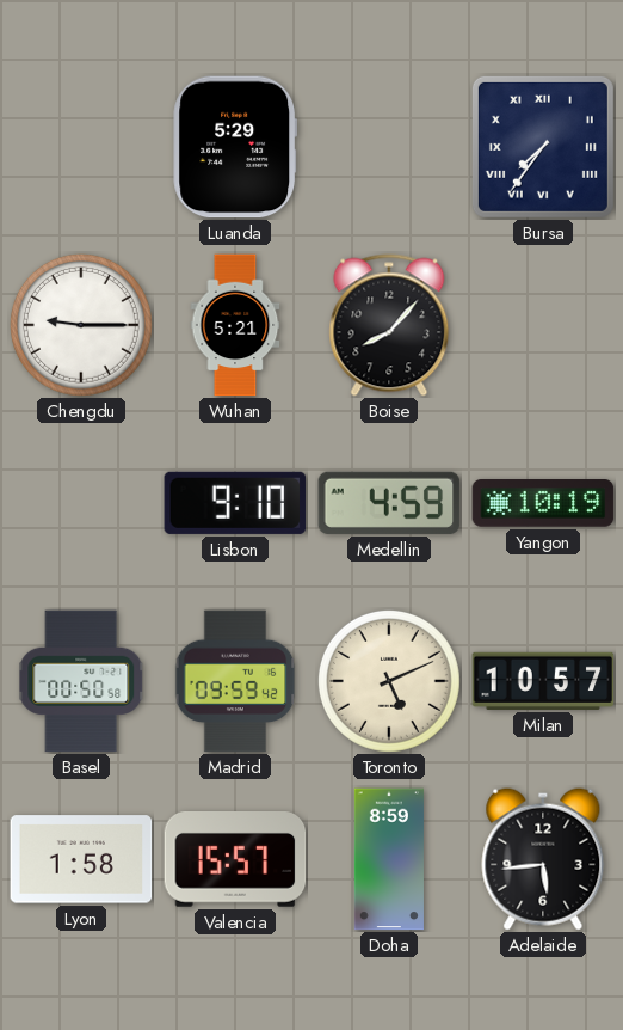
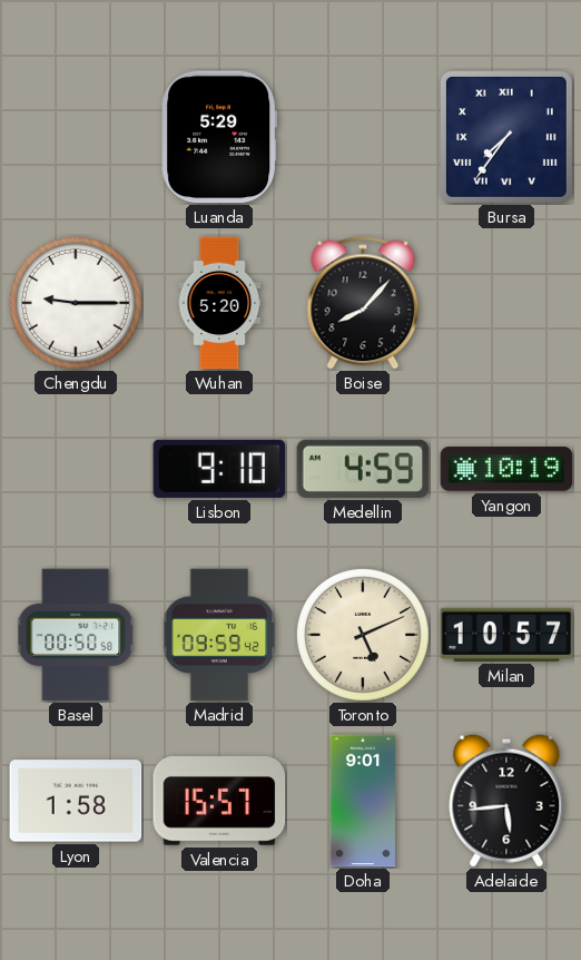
Wuhan: 5:21 -> 5:20 (219, 303)
Doha: 8:59 -> 9:01 (363, 801)
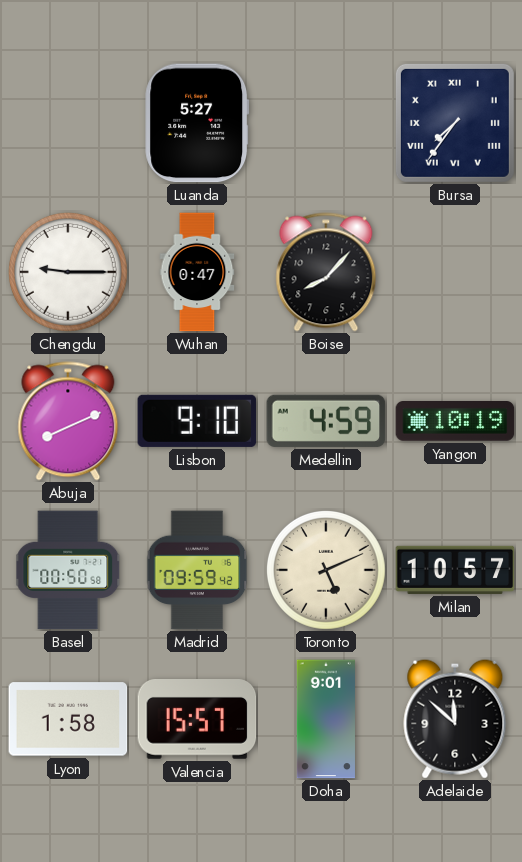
Luanda: 5:29 -> 5:27 (197, 123)
Wuhan: 5:20 -> 0:47 (197, 272)
Abuja: none -> 8:11 (68, 421)
Adelaide: 5:44 -> 11:52 (455, 719)
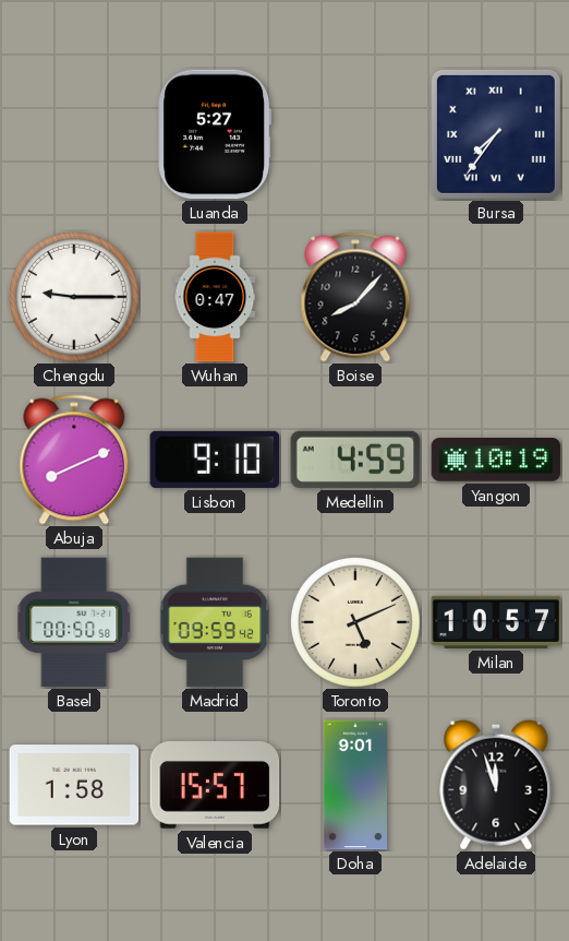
Adelaide: 11:52 -> 11:57 (496, 785)
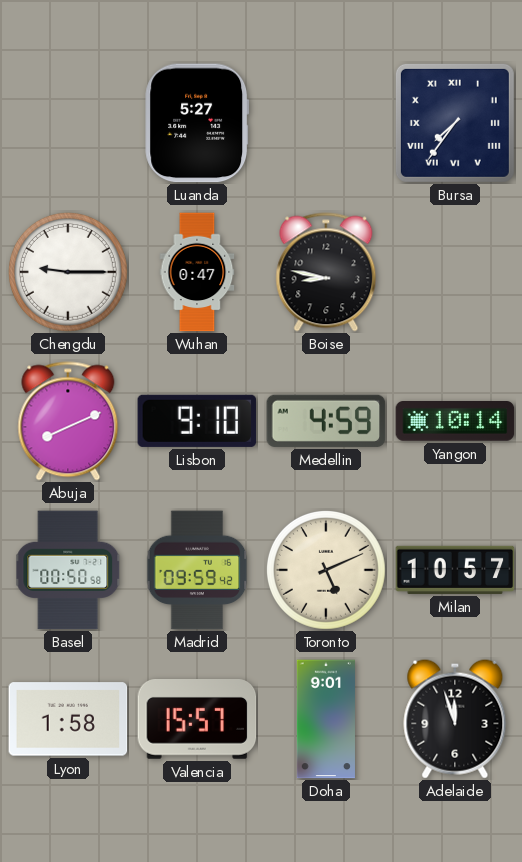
Boise: 8:07 -> 8:47 (326, 272)
Yangon: 10:19 -> 10:14 (455, 422)
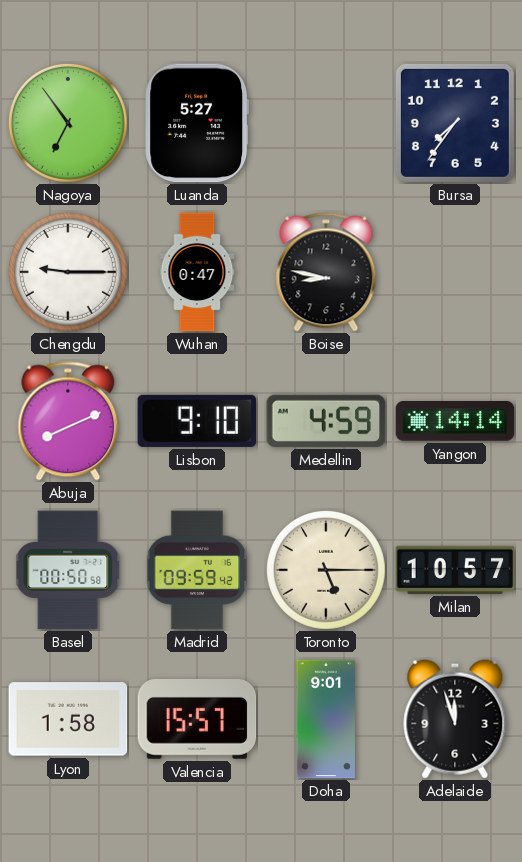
Nagoya: none -> 6:54 (68, 123)
Bursa numerals: Roman -> Arabic (455, 123)
Yangon: 10:14 -> 14:14 (455, 422)
Toronto: 5:11 -> 5:15 (326, 570)
